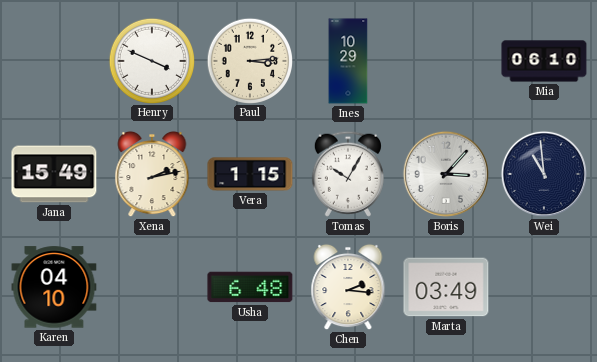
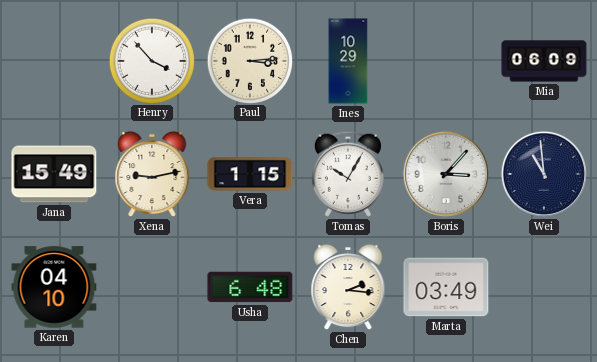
Henry: 3:49 -> 3:53 (151, 60)
Mia: 06:10 -> 06:09 (544, 61)
Xena: 2:13 -> 9:13 (152, 174)
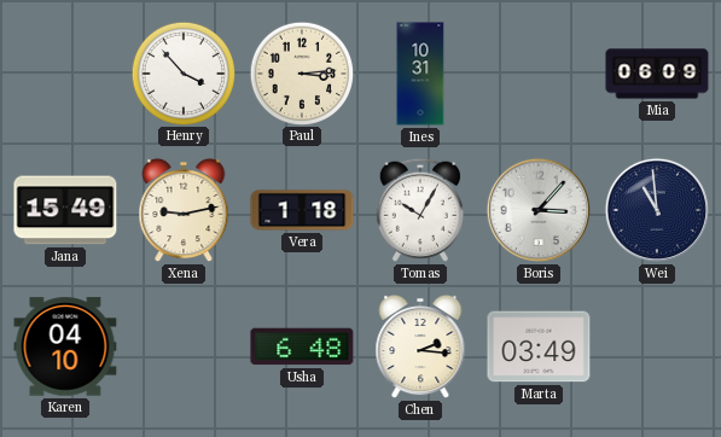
Ines: 10:29 -> 10:31 (420, 74)
Vera: 1:15 -> 1:18 (302, 210)
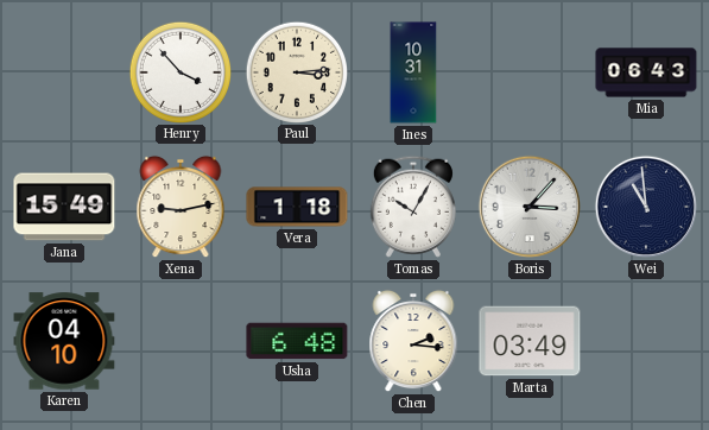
Mia: 06:09 -> 06:43 (646, 72)
